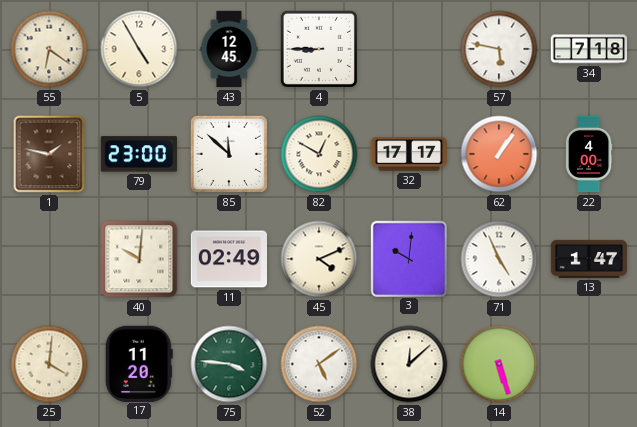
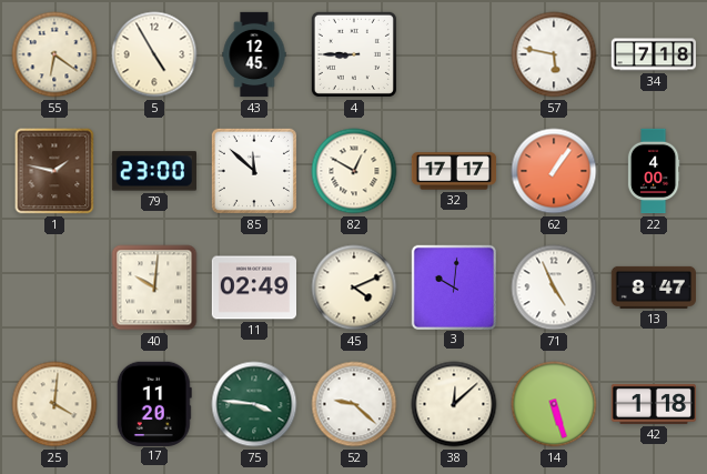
13: 1:47 -> 8:47 (653, 288)
52: 5:09 -> 9:22 (354, 404)
42: none -> 1:18 (653, 404)
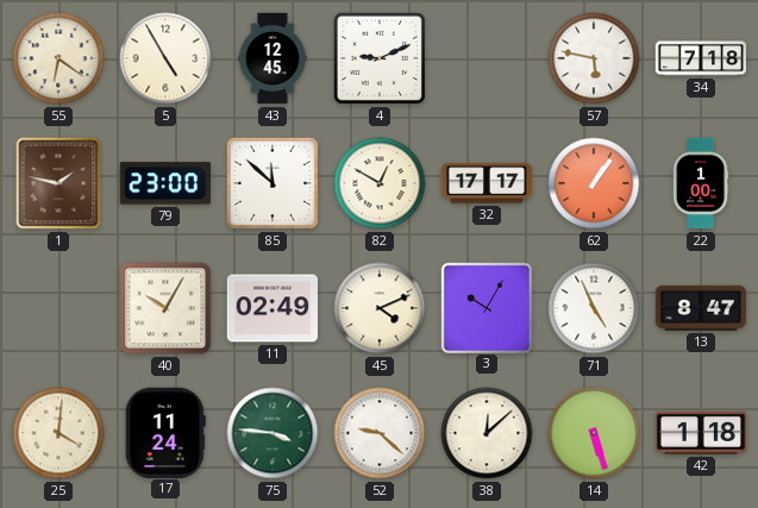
4: 8:45 -> 9:11 (380, 58)
22: 4:00 -> 1:00 (701, 183)
40: 10:01 -> 10:05 (165, 308)
3: 10:01 -> 10:05 (486, 307)
17: 11:20 -> 11:24 (165, 432)
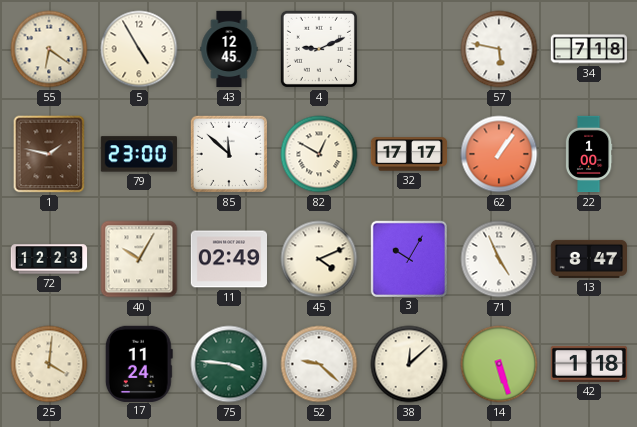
72: none -> 12:23 (49, 259)
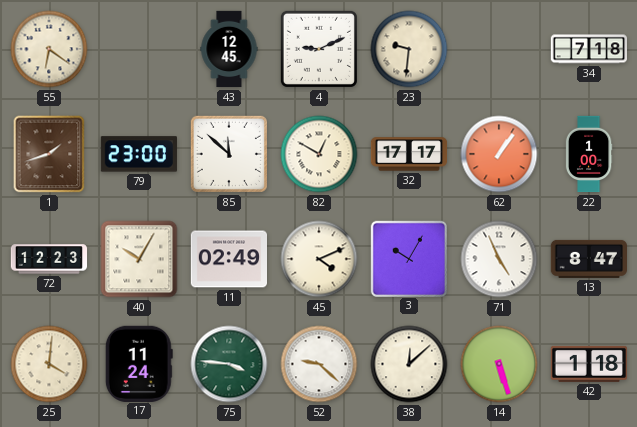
5: 4:55 -> none (139, 49)
23: none -> 9:31 (409, 49)
57: 5:47 -> none (499, 49)
1: 1:47 -> 1:42 (49, 154)
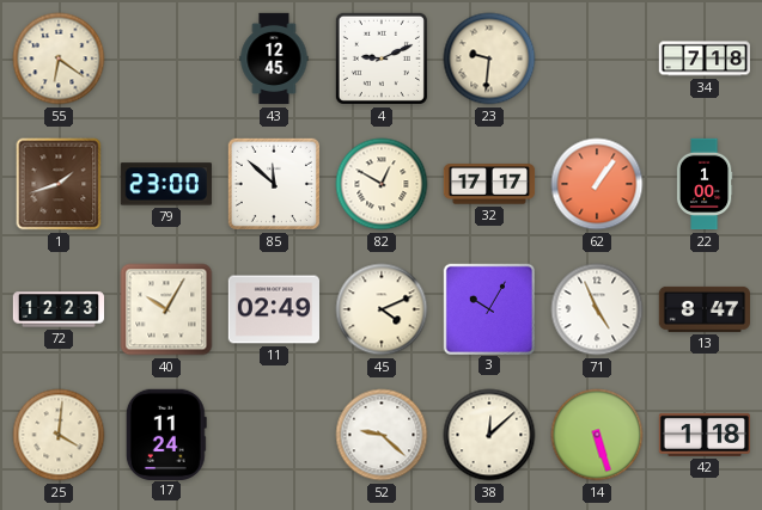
75: 3:46 -> none (229, 364)
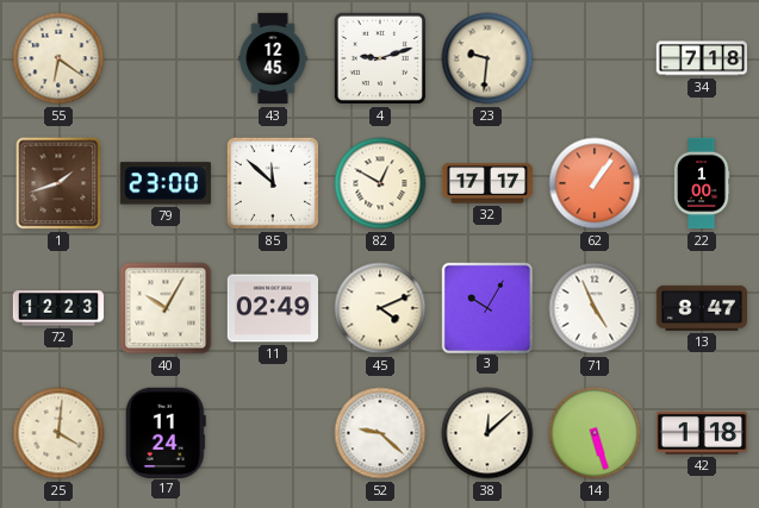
4: 9:11 -> 9:12 (380, 58)
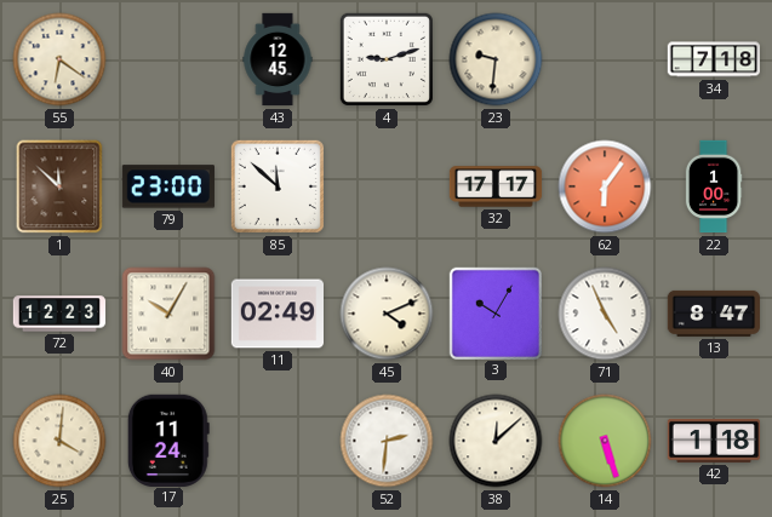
1: 1:42 -> 11:52 (59, 186)
82: 12:50 -> none (380, 183)
62: 1:06 -> 6:06 (605, 186)
52: 9:22 -> 2:31 (387, 441)
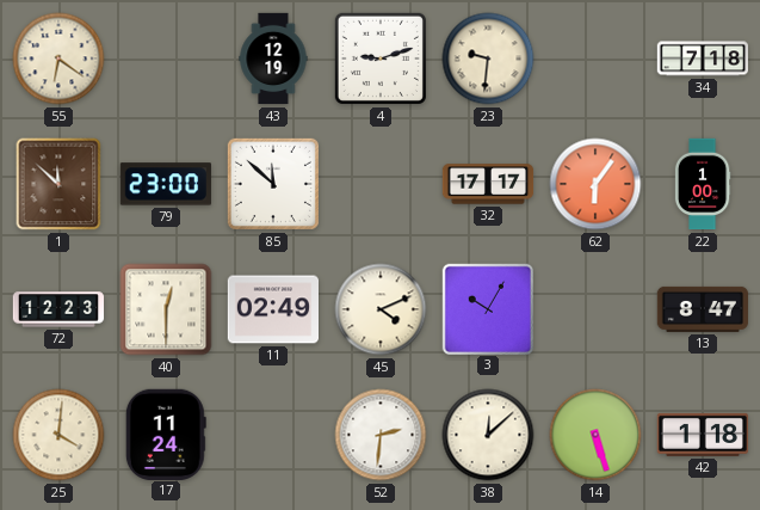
43: 12:45 -> 12:19 (273, 59)
40: 10:05 -> 12:30 (166, 309)
71: 4:56 -> none (605, 314)
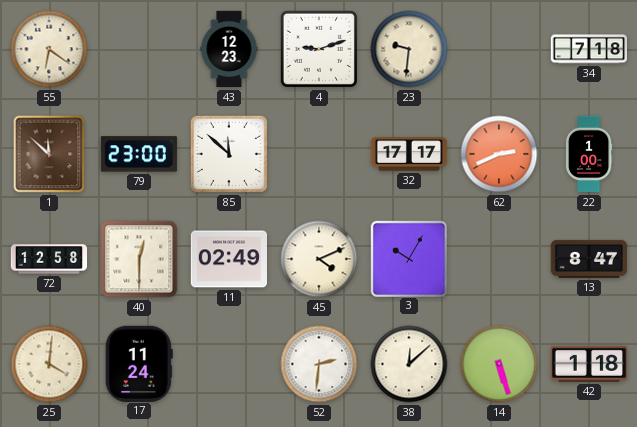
43: 12:19 -> 12:23 (229, 49)
62: 6:06 -> 2:41 (499, 154)
72: 12:23 -> 12:58 (49, 259)
